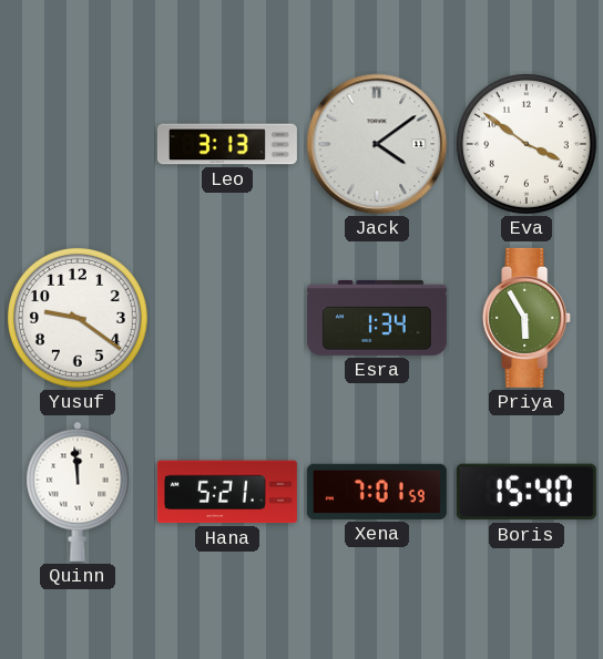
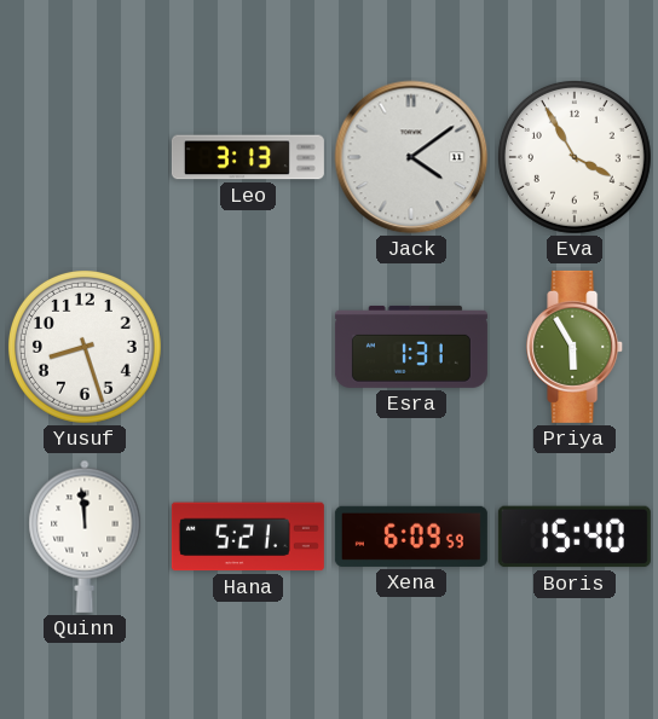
Eva: 3:51 -> 3:55 (575, 157)
Yusuf: 9:21 -> 8:27 (85, 347)
Esra: 1:34 -> 1:31 (411, 347)
Xena: 7:01 -> 6:09 (411, 537)
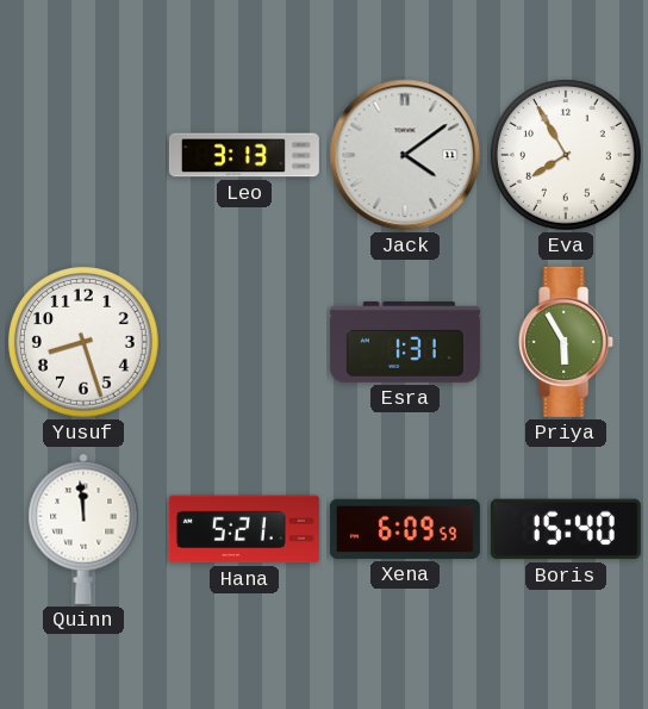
Eva: 3:55 -> 7:55 (566, 155)
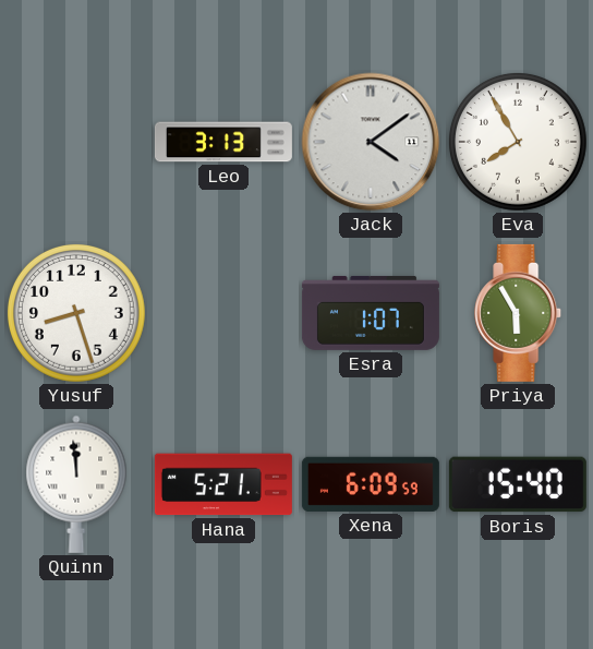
Esra: 1:31 -> 1:07 (371, 313)
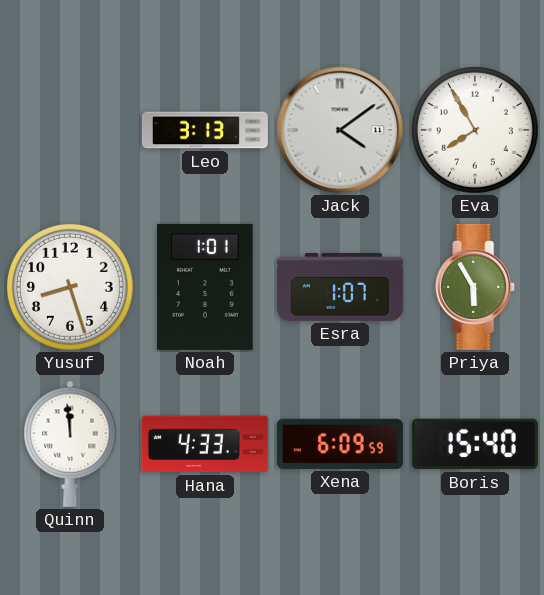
Noah: none -> 1:01 (205, 287)
Hana: 5:21 -> 4:33 (205, 444)
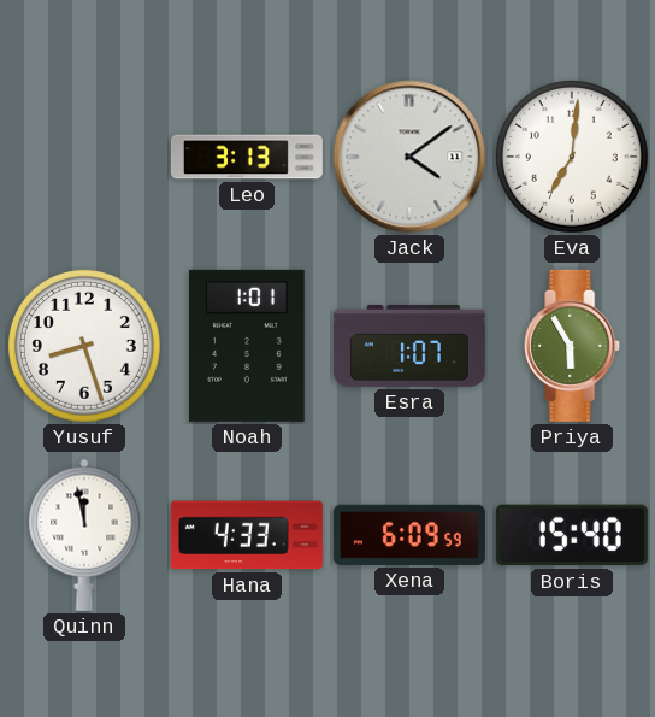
Eva: 7:55 -> 7:01 (572, 157)
Quinn: 11:59 -> 11:58 (84, 535)
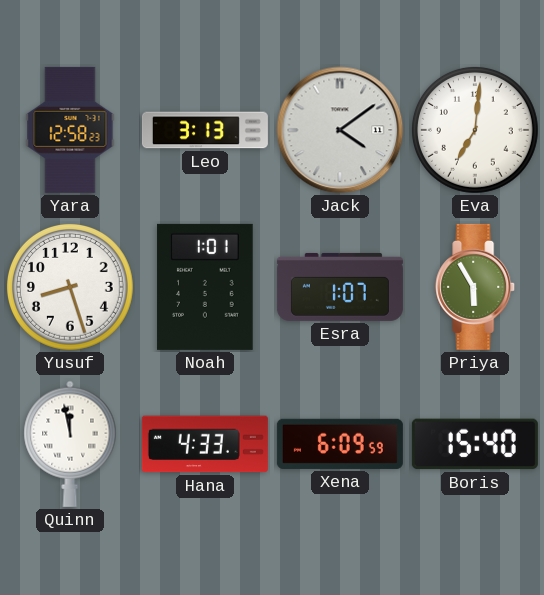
Yara: none -> 12:58 (70, 130)
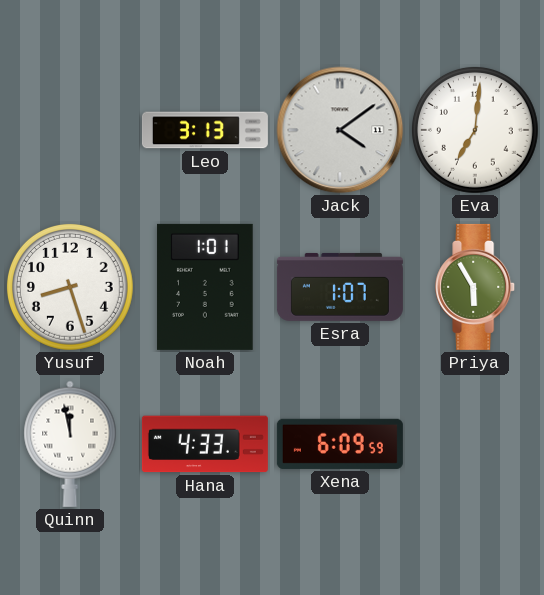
Yara: 12:58 -> none (70, 130)
Boris: 15:40 -> none (475, 444)
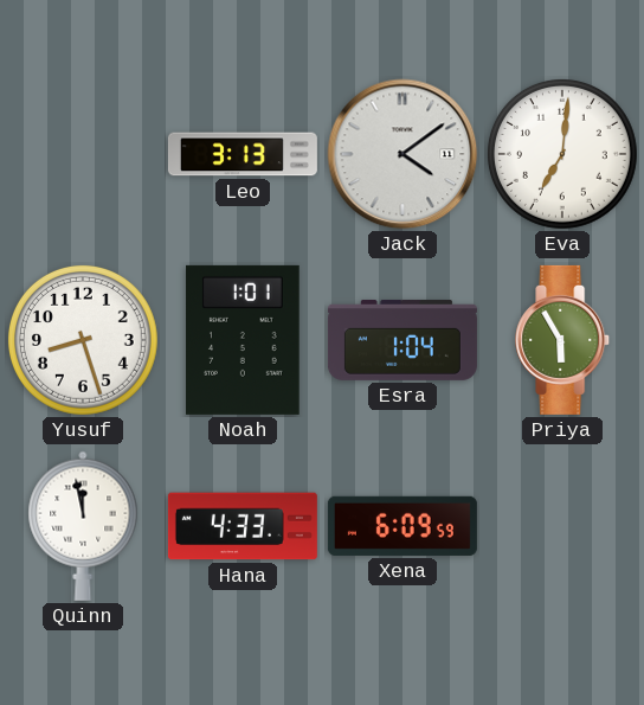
Esra: 1:07 -> 1:04 (402, 340)
